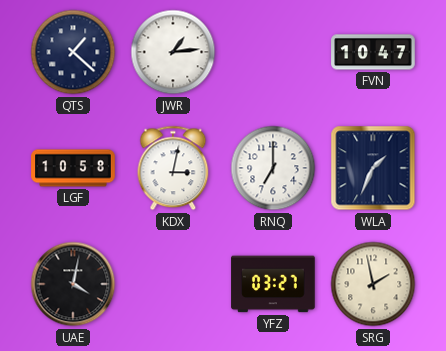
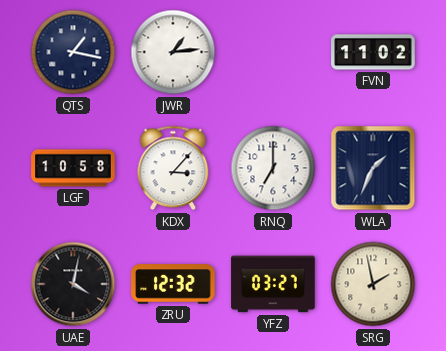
QTS: 1:22 -> 1:17 (73, 52)
FVN: 10:47 -> 11:02 (373, 52)
KDX: 3:02 -> 3:07 (173, 168)
ZRU: none -> 12:32 (173, 284)
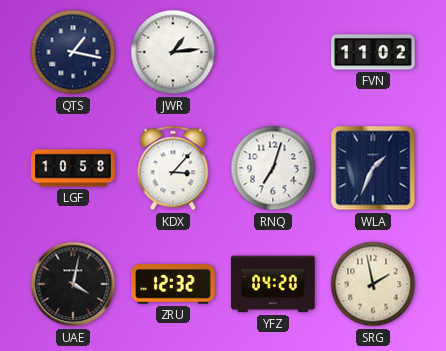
RNQ: 7:00 -> 7:03 (273, 168)
YFZ: 03:27 -> 04:20 (273, 284)
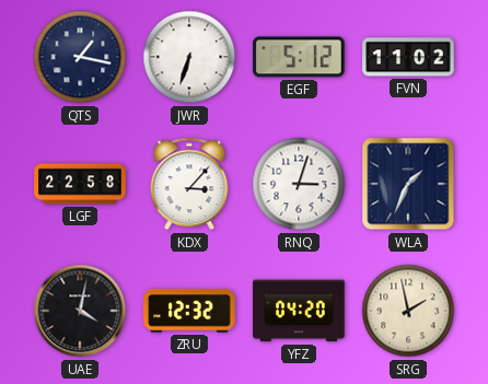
JWR: 1:14 -> 6:33 (189, 57)
EGF: none -> 5:12 (299, 57)
LGF: 10:58 -> 22:58 (80, 184)
RNQ: 7:03 -> 3:03 (299, 184)
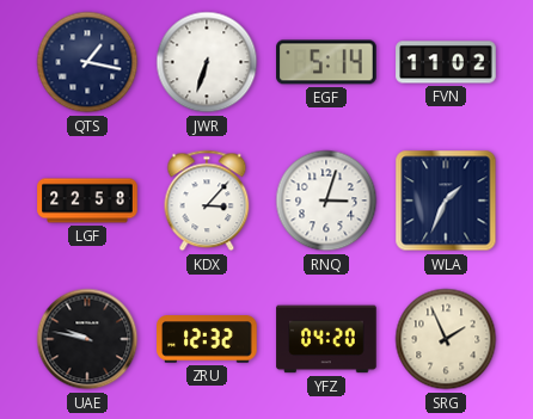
EGF: 5:12 -> 5:14 (326, 62)
UAE: 4:02 -> 9:47 (87, 339)
SRG: 1:58 -> 1:56 (446, 339)
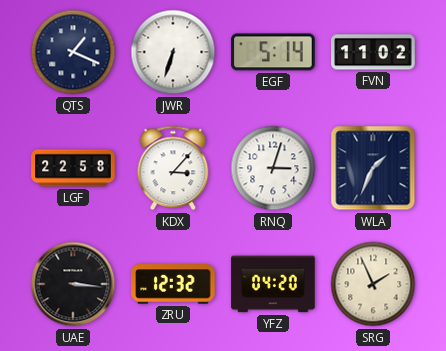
QTS: 1:17 -> 1:19 (73, 52)
UAE: 9:47 -> 3:16 (73, 284)
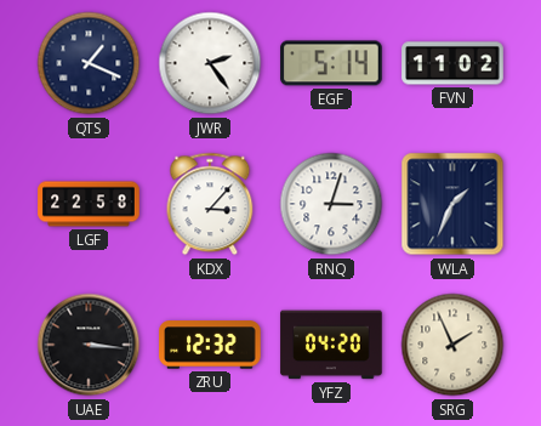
JWR: 6:33 -> 2:24 (210, 63)
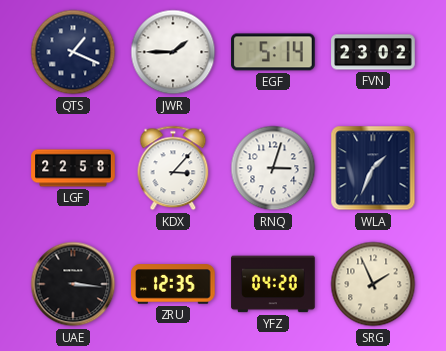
JWR: 2:24 -> 1:45 (173, 52)
FVN: 11:02 -> 23:02 (373, 52)
ZRU: 12:32 -> 12:35 (173, 284)
